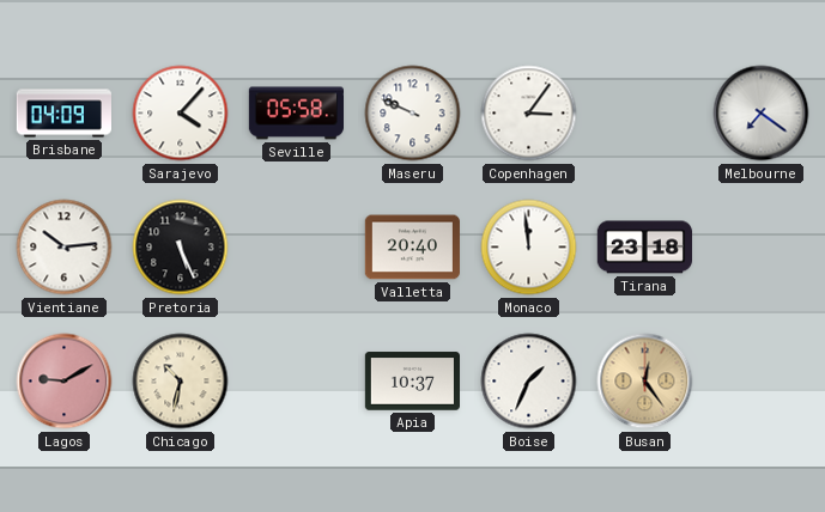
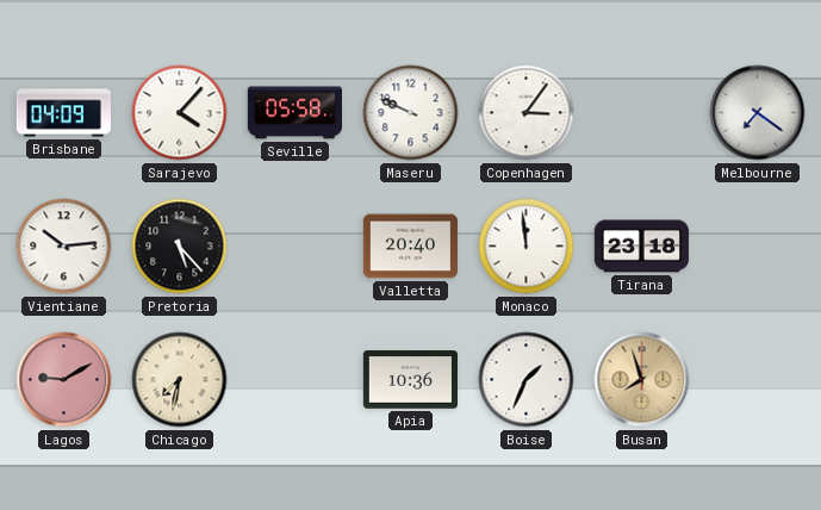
Pretoria: 5:26 -> 5:23 (180, 247)
Chicago: 10:32 -> 7:32 (180, 380)
Apia: 10:37 -> 10:36 (410, 380)
Busan: 12:24 -> 7:57 (642, 380)
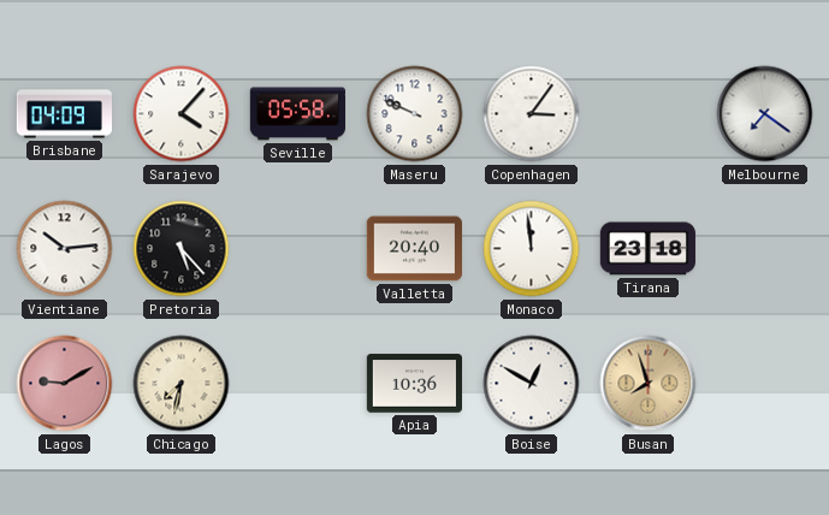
Boise: 1:34 -> 12:50 (532, 384)
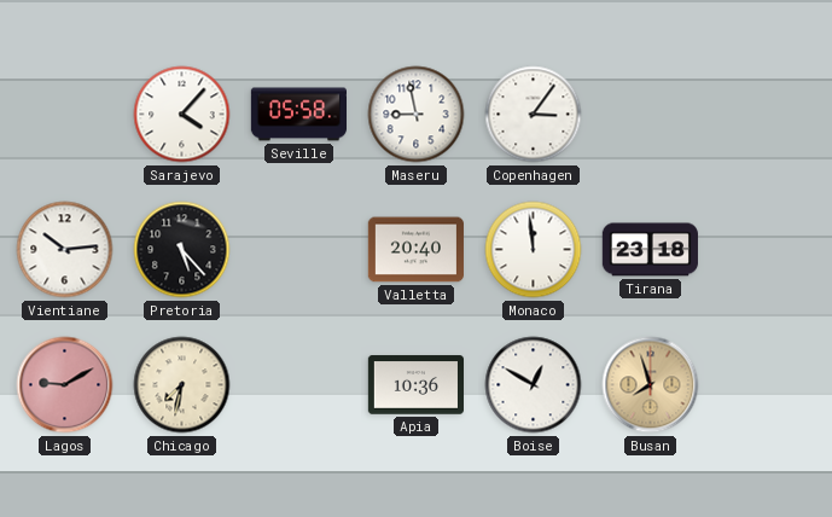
Brisbane: 04:09 -> none (64, 114)
Maseru: 9:49 -> 8:58 (417, 115)
Melbourne: 7:21 -> none (765, 114)
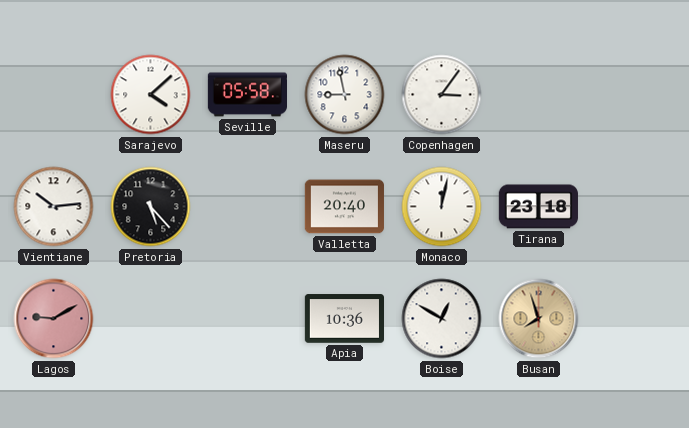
Sarajevo: 4:07 -> 4:08 (151, 95)
Monaco: 11:59 -> 12:02 (442, 207)
Chicago: 7:32 -> none (182, 385)
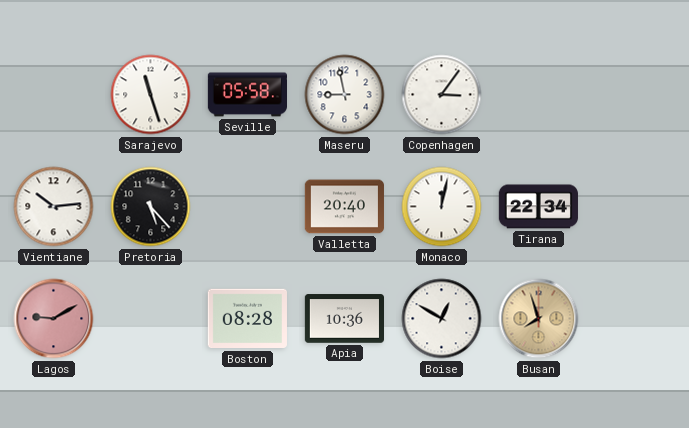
Sarajevo: 4:08 -> 11:27 (151, 95)
Tirana: 23:18 -> 22:34 (538, 207)
Boston: none -> 08:28 (247, 319)
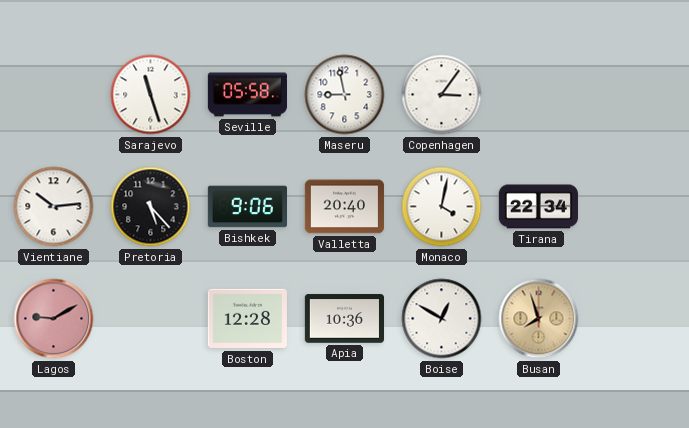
Bishkek: none -> 9:06 (247, 207)
Monaco: 12:02 -> 4:02 (442, 207)
Boston: 08:28 -> 12:28 (247, 319)
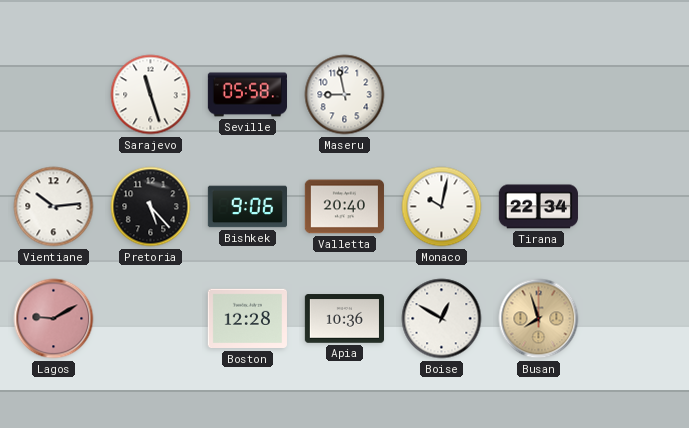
Copenhagen: 3:06 -> none (442, 95)
Monaco: 4:02 -> 10:02 (442, 207)
